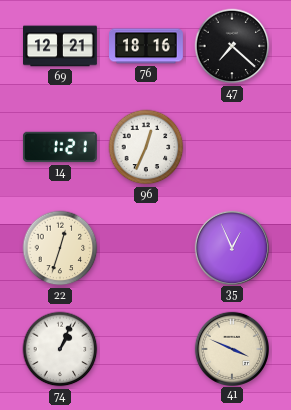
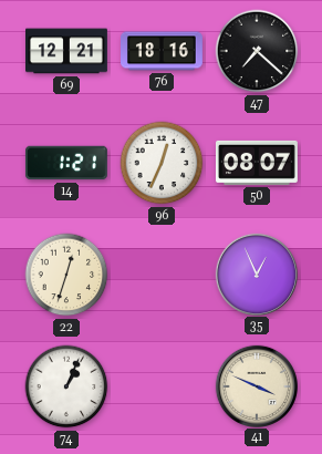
50: none -> 08:07 (257, 163)
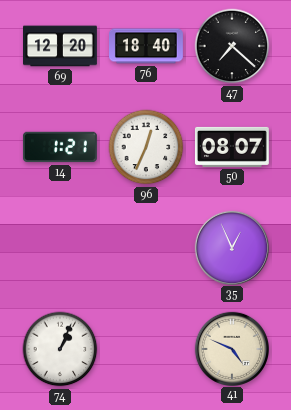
69: 12:21 -> 12:20 (61, 46)
76: 18:16 -> 18:40 (147, 46)
22: 12:33 -> none (66, 275)
41: 3:49 -> 4:49 (231, 348)
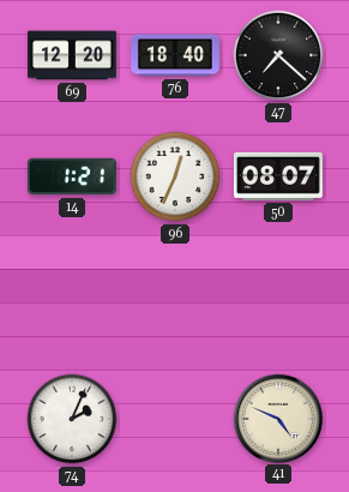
35: 12:56 -> none (231, 247)
74: 1:04 -> 2:04 (72, 419)
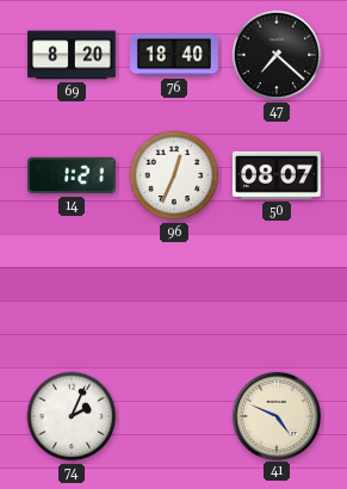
69: 12:20 -> 8:20 (73, 55)
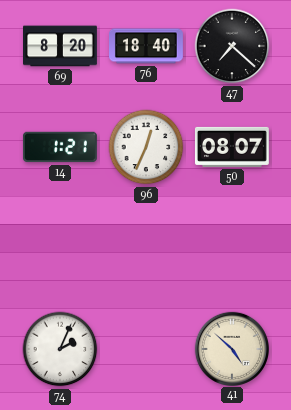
41: 4:49 -> 4:52 (231, 348)
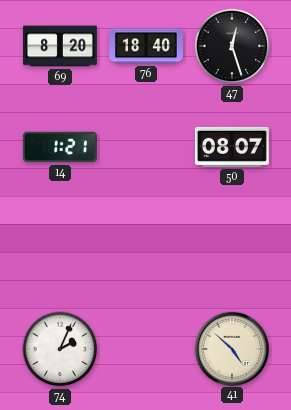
47: 7:22 -> 12:27 (232, 46)
96: 12:34 -> none (146, 147)
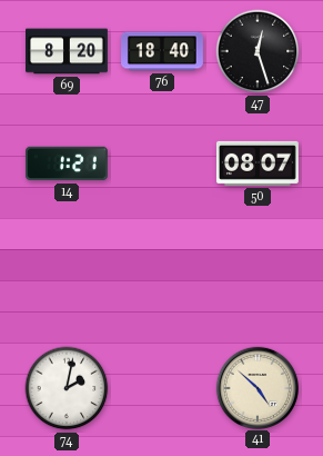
74: 2:04 -> 2:02 (67, 388)
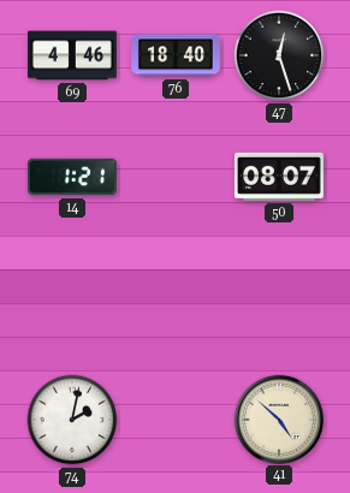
69: 8:20 -> 4:46 (73, 55)
